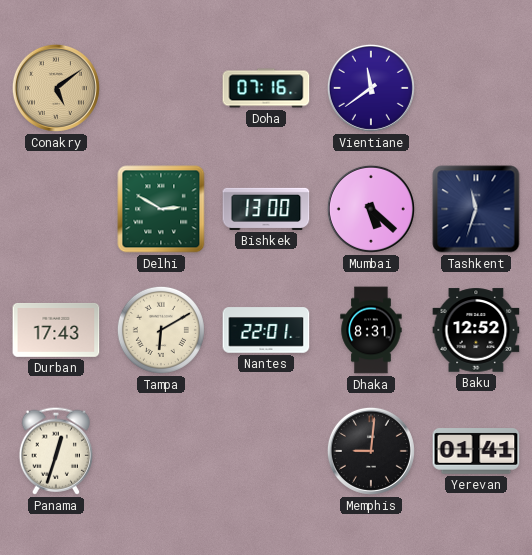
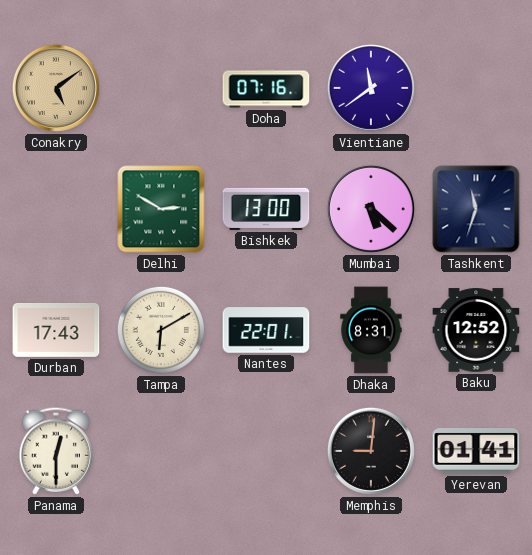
Panama: 12:33 -> 12:30 (55, 451)
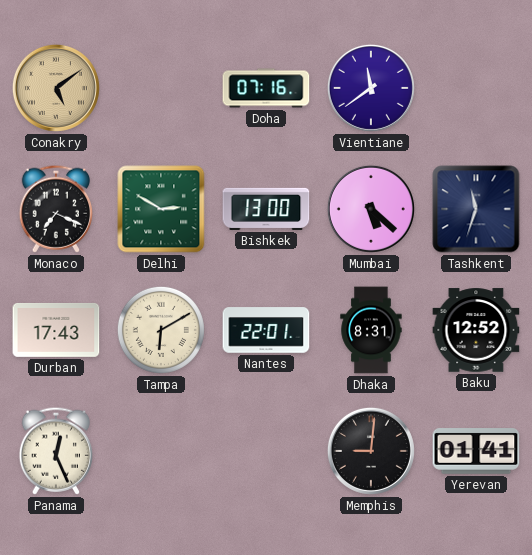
Monaco: none -> 7:19 (55, 209)
Panama: 12:30 -> 12:26 (55, 451)
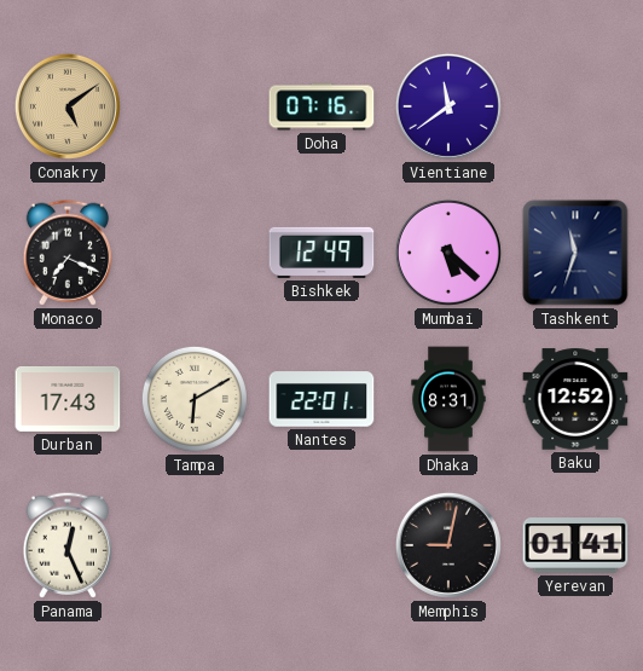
Delhi: 2:50 -> none (161, 209)
Bishkek: 13:00 -> 12:49 (321, 253)
Memphis: 9:01 -> 9:02 (448, 545)
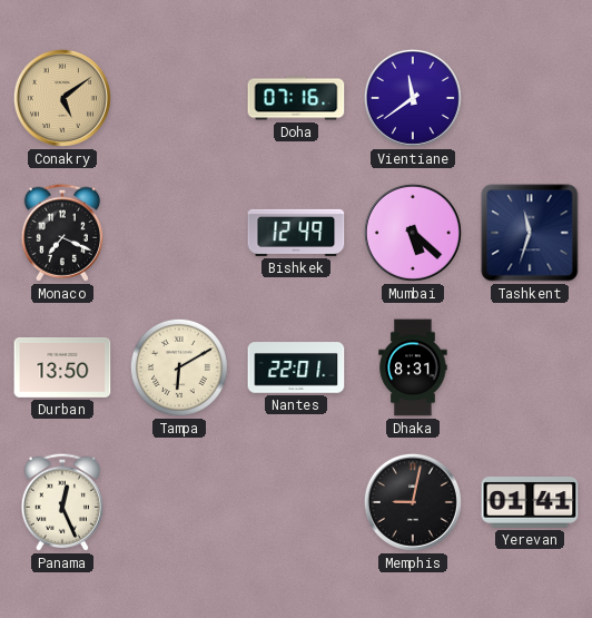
Durban: 17:43 -> 13:50 (62, 367)
Baku: 12:52 -> none (575, 399)
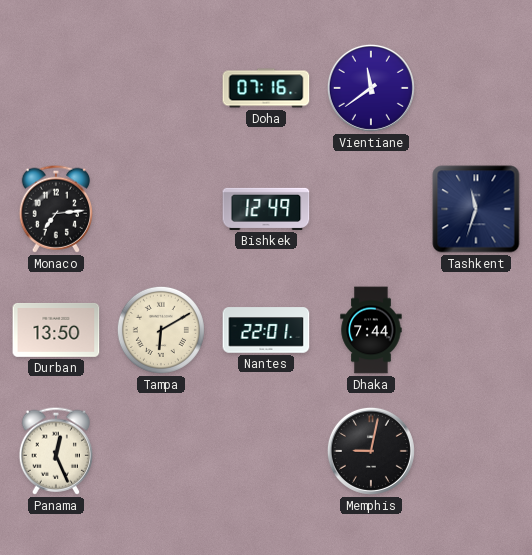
Conakry: 5:09 -> none (62, 98)
Monaco: 7:19 -> 7:14 (55, 209)
Mumbai: 5:22 -> none (413, 233)
Dhaka: 8:31 -> 7:44 (371, 330)
Yerevan: 01:41 -> none (530, 502)
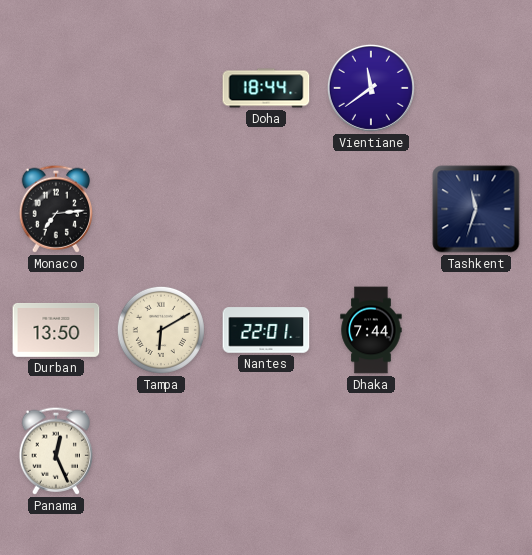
Doha: 07:16 -> 18:44 (266, 88)
Bishkek: 12:49 -> none (266, 209)
Memphis: 9:02 -> none (371, 451)
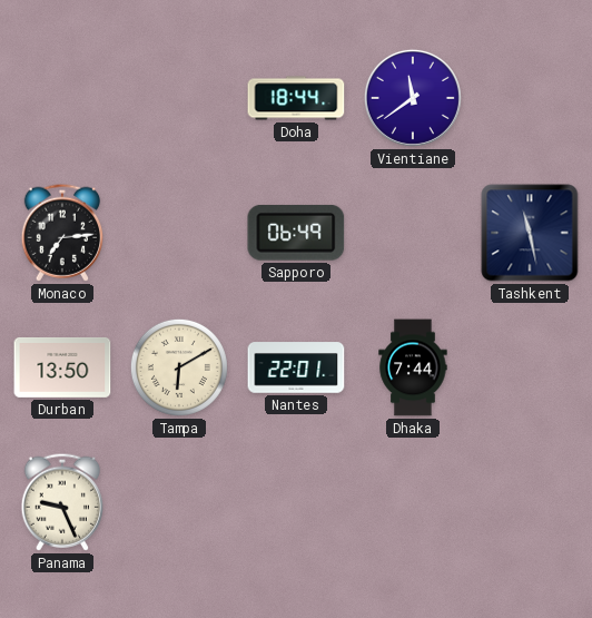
Sapporo: none -> 06:49 (296, 233)
Tashkent: 11:33 -> 11:28 (530, 233)
Panama: 12:26 -> 9:26 (61, 502)
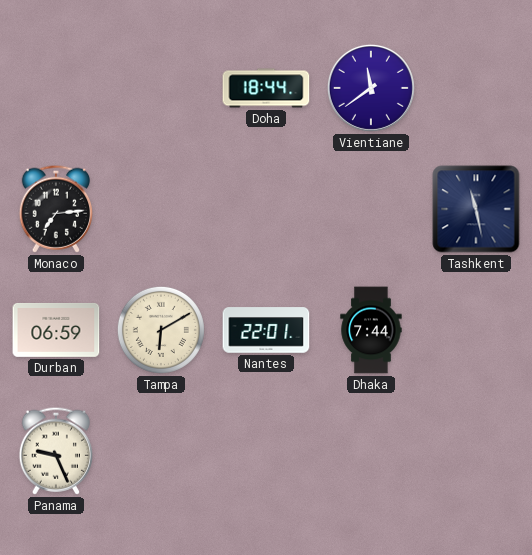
Sapporo: 06:49 -> none (296, 233)
Durban: 13:50 -> 06:59 (56, 330)
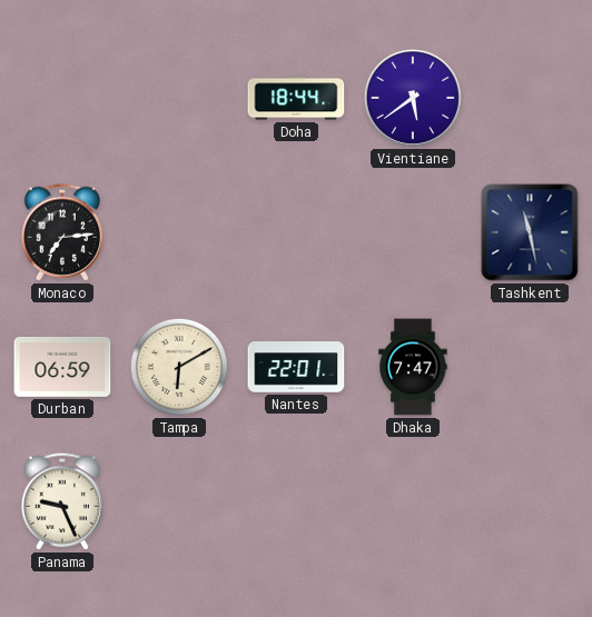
Vientiane: 11:39 -> 5:39 (413, 98)
Dhaka: 7:44 -> 7:47 (413, 367)
